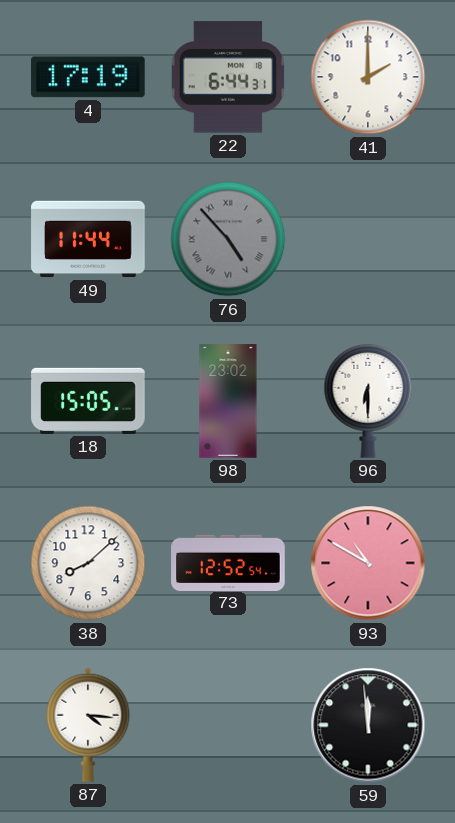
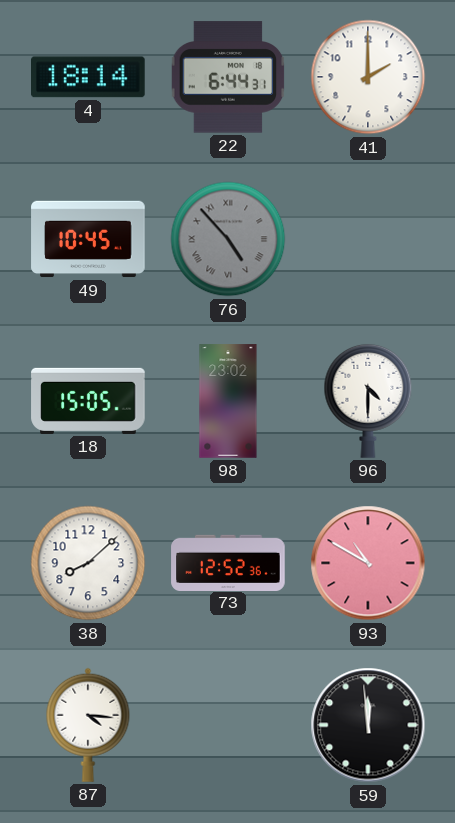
4: 17:19 -> 18:14 (89, 77)
49: 11:44 -> 10:45 (88, 239)
96: 6:30 -> 4:30 (368, 401)
73: 12:52:54 -> 12:52:36 (228, 562)
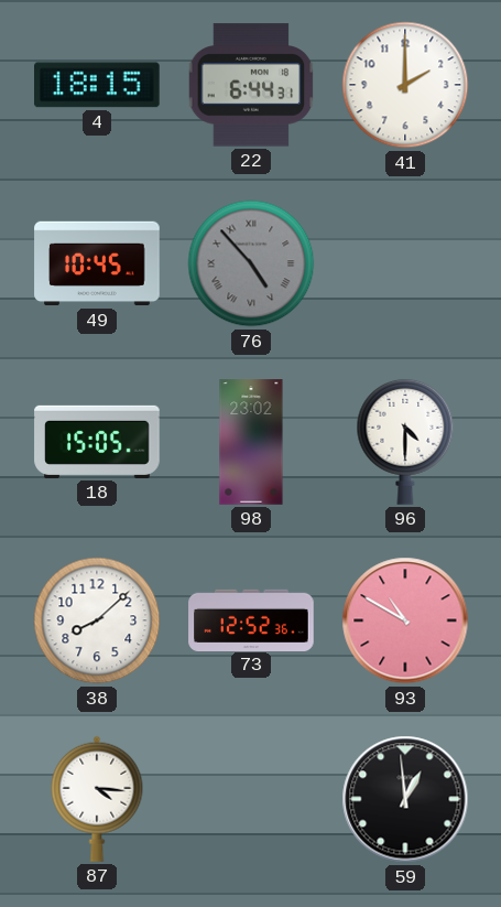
4: 18:14 -> 18:15 (98, 85)
59: 11:59 -> 12:59 (405, 799)
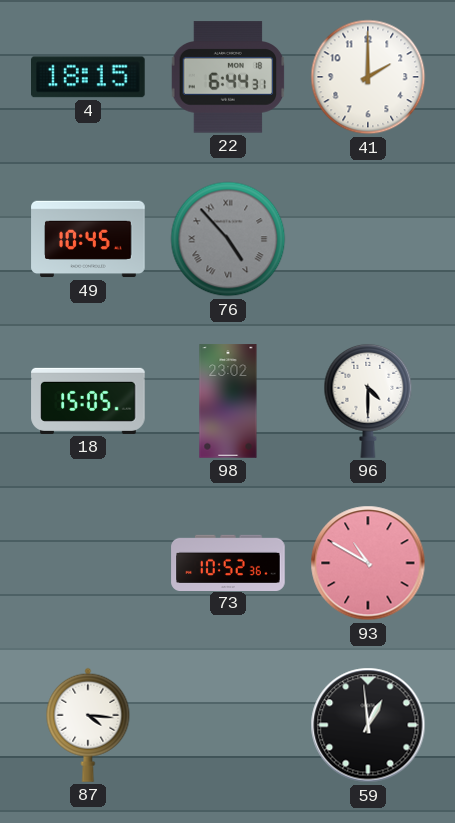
38: 8:08 -> none (97, 620)
73: 12:52 -> 10:52 (228, 562)
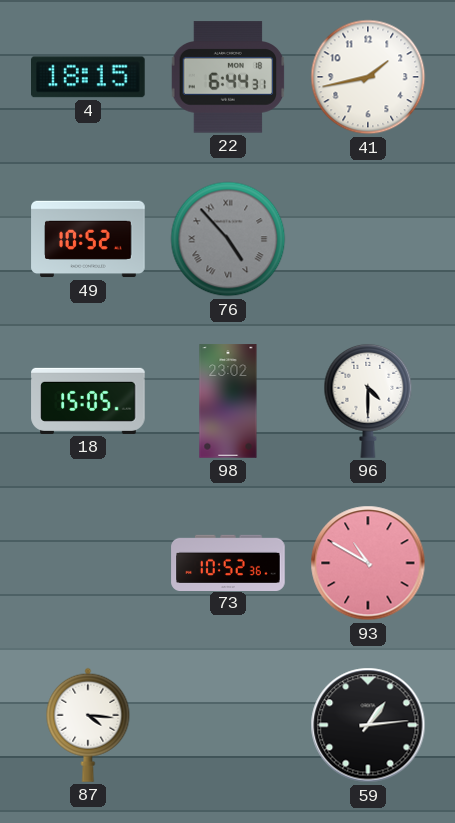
41: 2:00 -> 1:43 (368, 77)
49: 10:45 -> 10:52 (88, 239)
59: 12:59 -> 1:14 (368, 725)
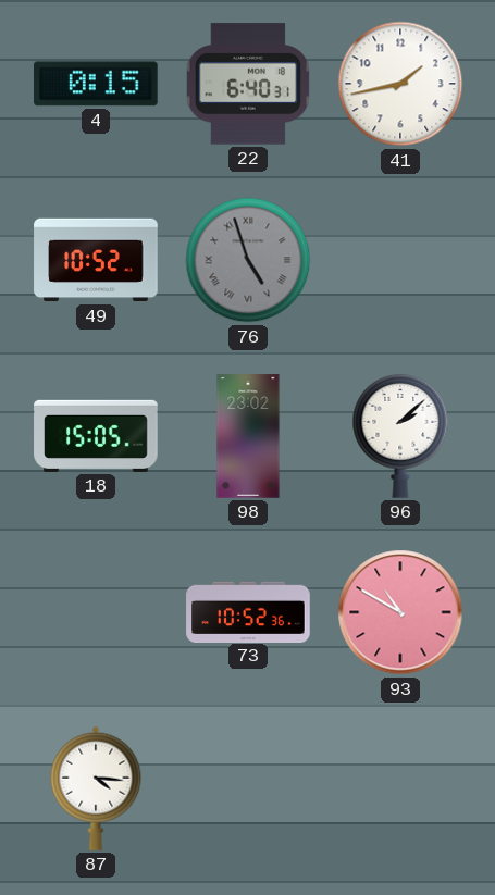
4: 18:15 -> 0:15 (97, 84)
22: 6:44 -> 6:40 (248, 84)
76: 4:53 -> 4:57 (248, 260)
96: 4:30 -> 2:08 (400, 436)
59: 1:14 -> none (368, 725)
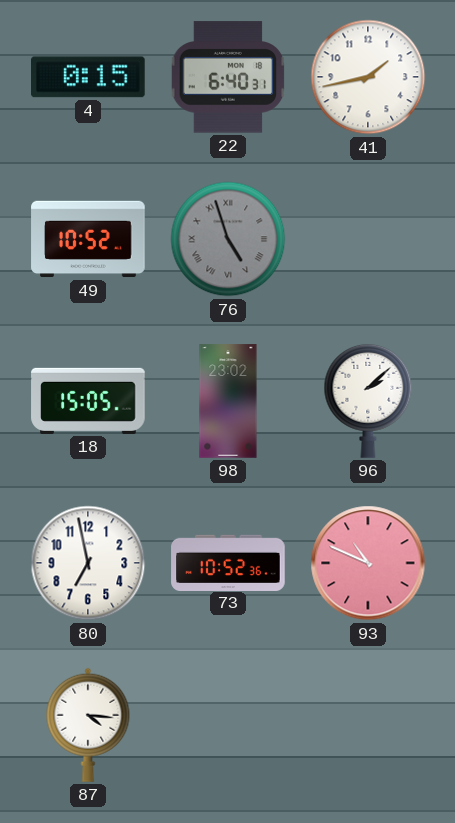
80: none -> 6:58 (88, 563)
93: 10:50 -> 10:49 (368, 563)
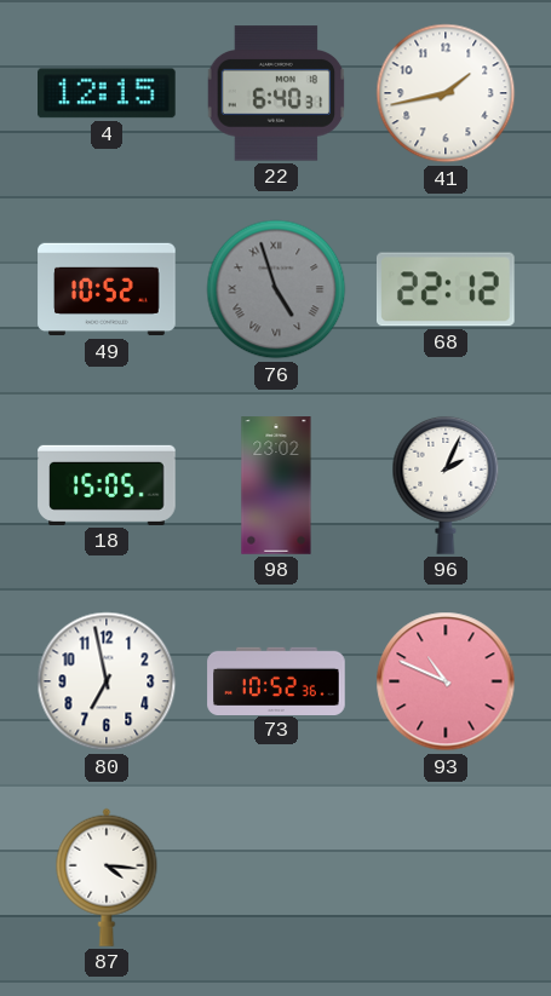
4: 0:15 -> 12:15 (108, 93)
68: none -> 22:12 (446, 289)
96: 2:08 -> 2:04 (446, 485)
